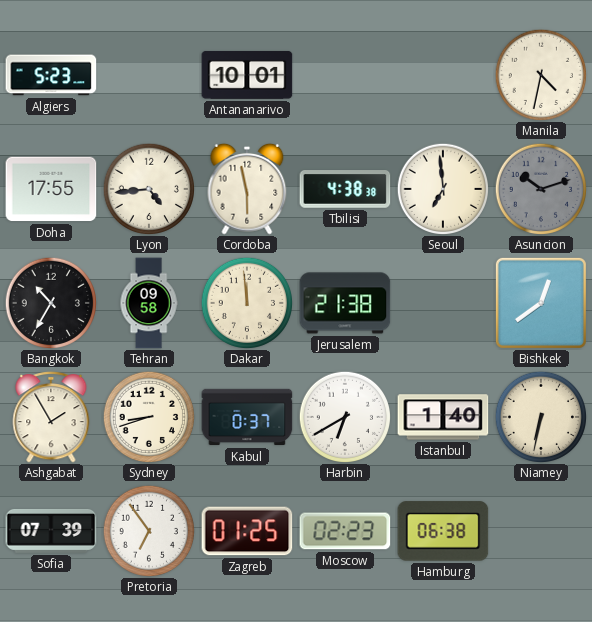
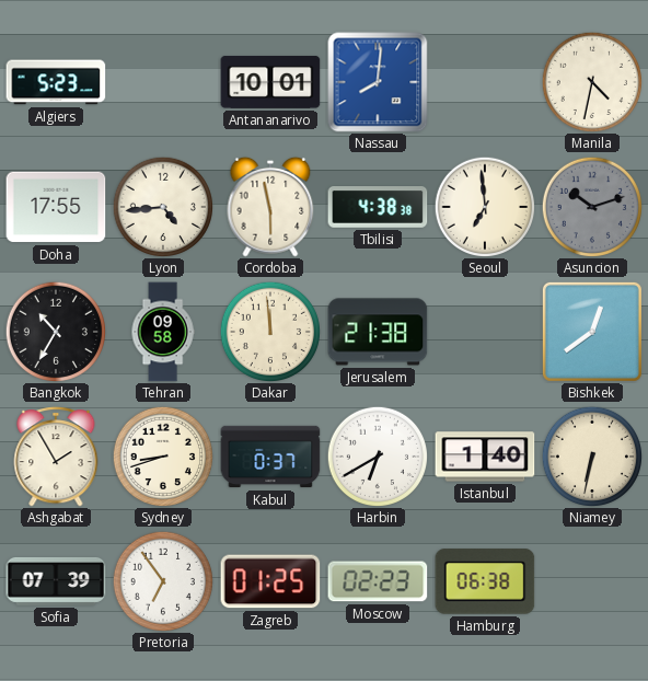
Nassau: none -> 8:01 (378, 82)
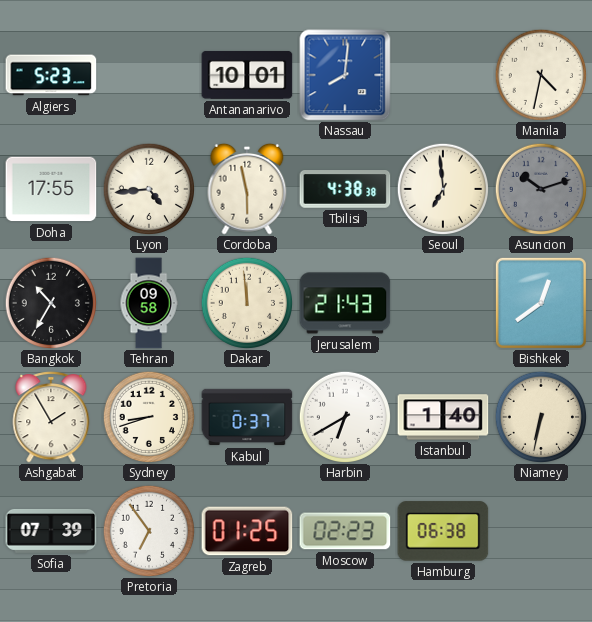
Jerusalem: 21:38 -> 21:43 (345, 303)
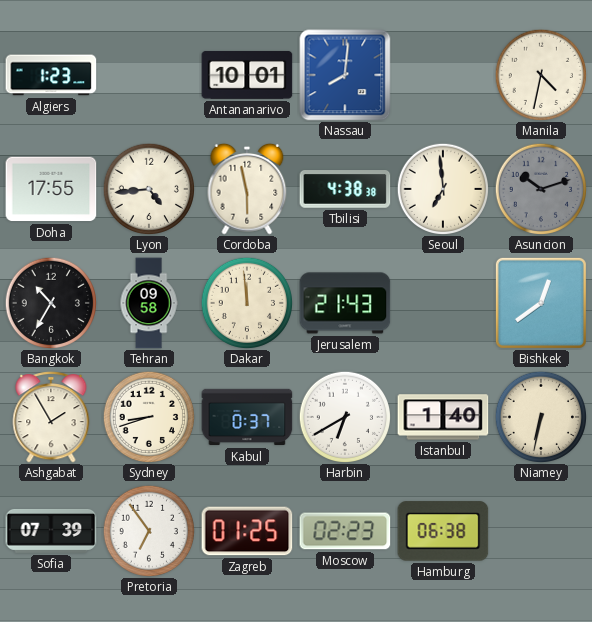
Algiers: 5:23 -> 1:23 (51, 75)
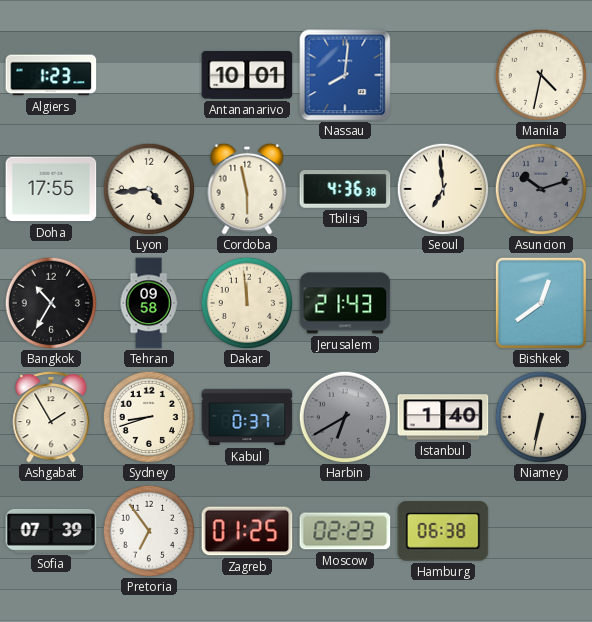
Tbilisi: 4:38 -> 4:36 (345, 190)
Harbin dial: white -> grey (344, 416)
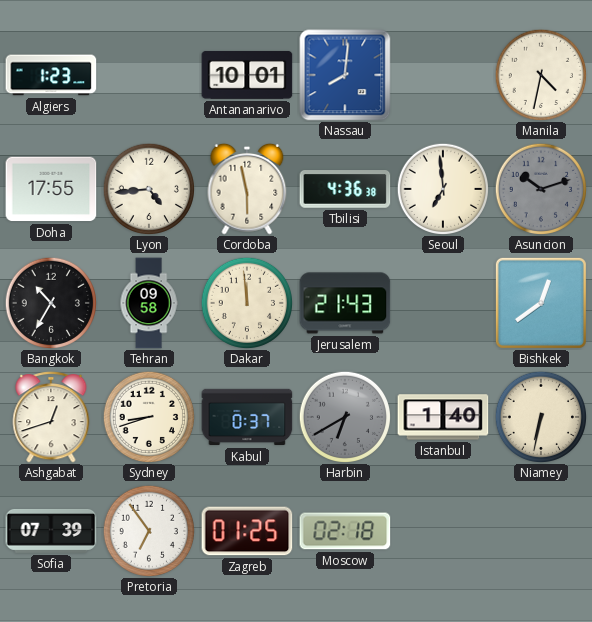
Ashgabat: 1:55 -> 12:42 (51, 418)
Moscow: 02:23 -> 02:18 (345, 531)
Hamburg: 06:38 -> none (443, 531)
